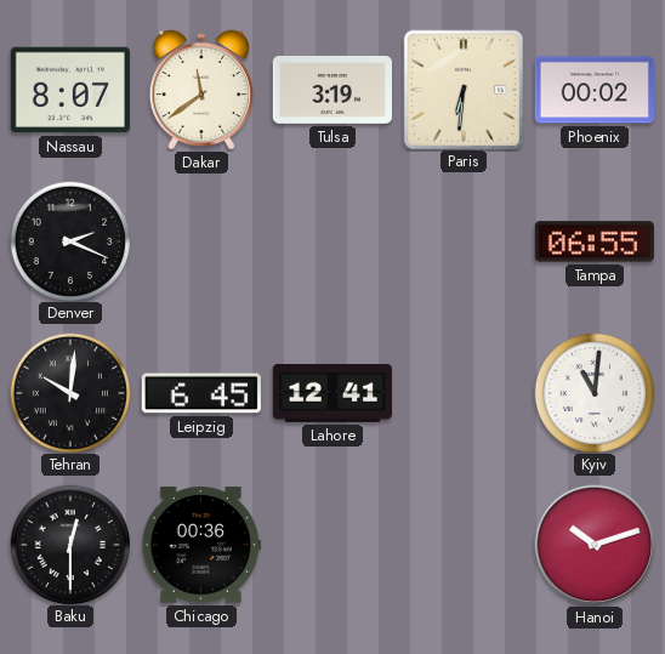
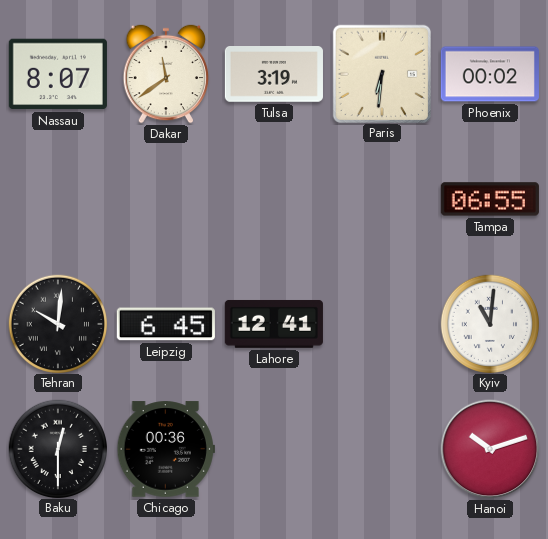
Denver: 2:19 -> none (69, 240)
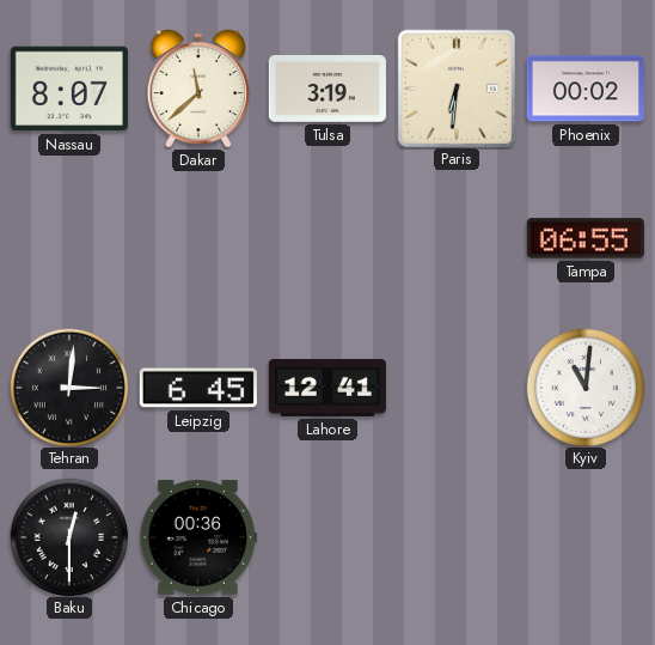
Dakar: 11:39 -> 11:38 (198, 89)
Tehran: 10:01 -> 3:01 (68, 387)
Hanoi: 10:12 -> none (490, 449)
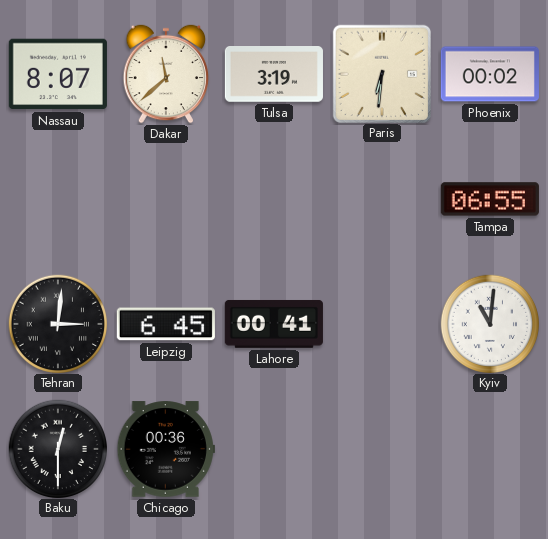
Lahore: 12:41 -> 00:41 (274, 324)
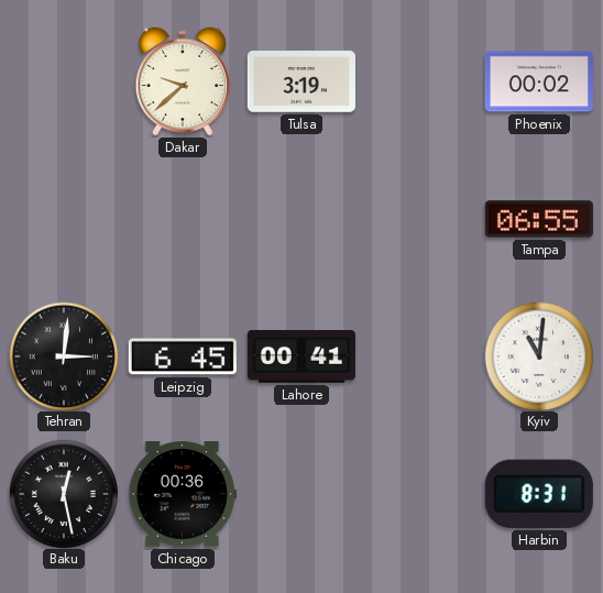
Nassau: 8:07 -> none (58, 74)
Dakar: 11:38 -> 9:38 (183, 81)
Paris: 6:31 -> none (381, 73)
Baku: 12:30 -> 12:28 (63, 493)
Harbin: none -> 8:31 (539, 494)
